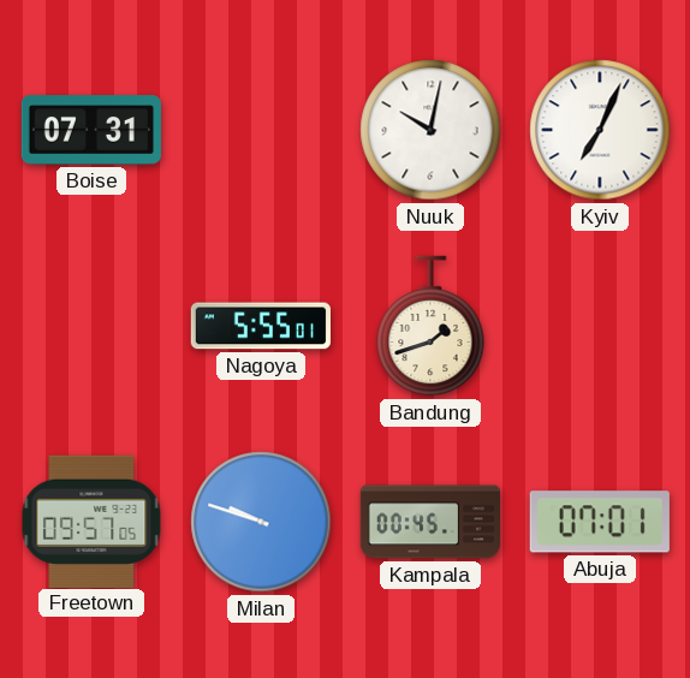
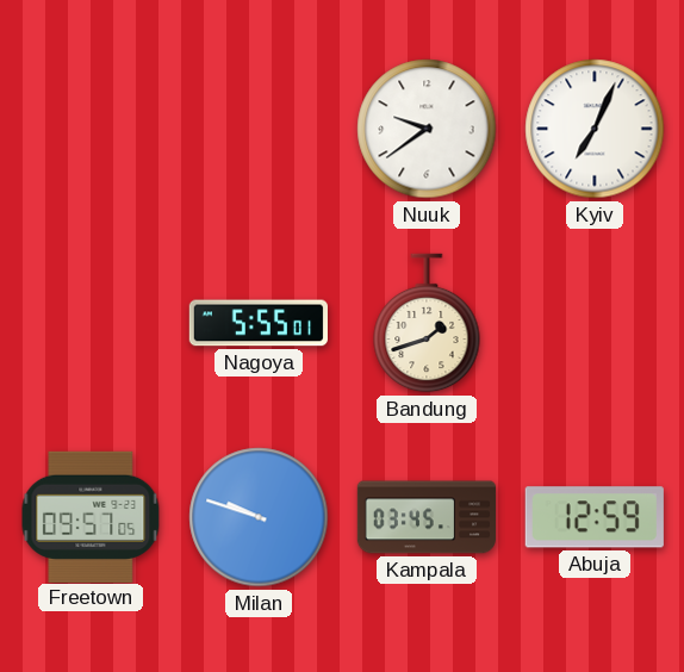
Boise: 07:31 -> none (91, 130)
Nuuk: 10:02 -> 9:39 (427, 129)
Kampala: 00:45 -> 03:45 (425, 517)
Abuja: 07:01 -> 12:59 (595, 517)
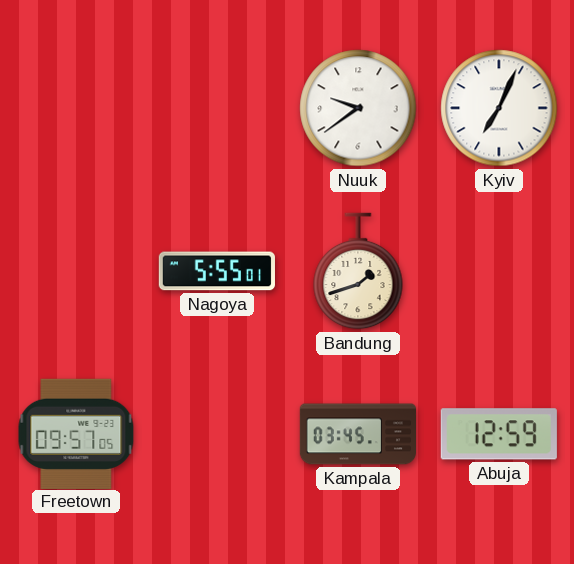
Milan: 9:48 -> none (259, 517)
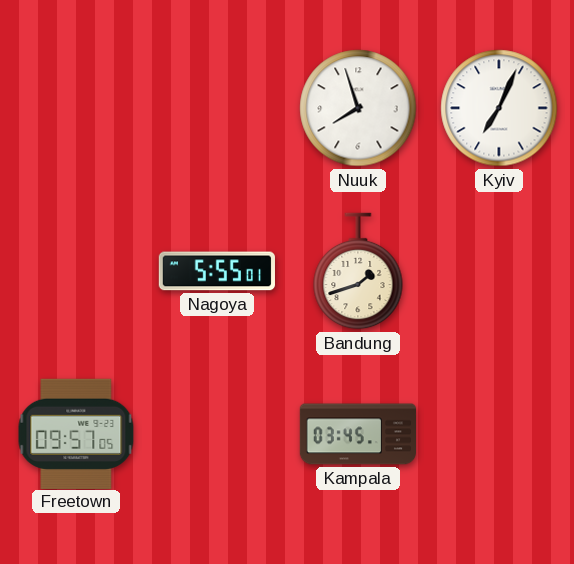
Nuuk: 9:39 -> 7:57 (358, 108)
Abuja: 12:59 -> none (499, 434)
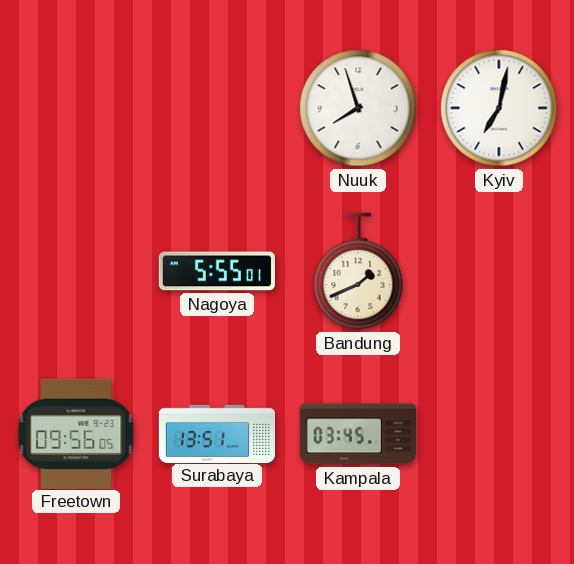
Kyiv: 7:04 -> 7:02 (499, 108)
Bandung: 1:42 -> 1:41 (358, 271)
Freetown: 09:57 -> 09:56 (76, 433)
Surabaya: none -> 13:51 (216, 433)
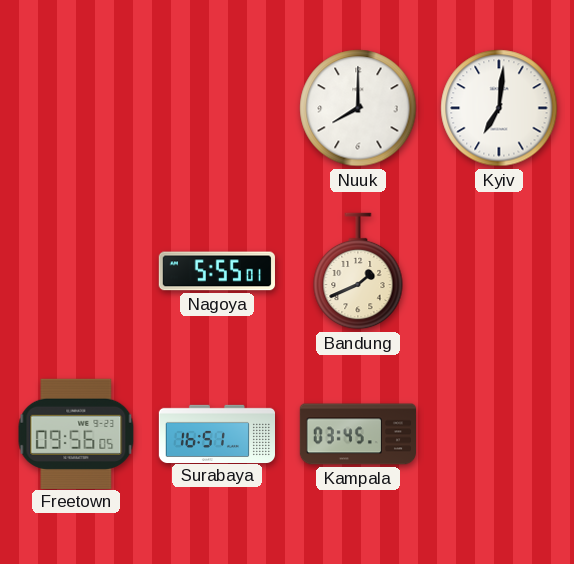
Nuuk: 7:57 -> 8:00 (358, 108)
Kyiv: 7:02 -> 7:01 (499, 108)
Surabaya: 13:51 -> 16:51 (216, 433)
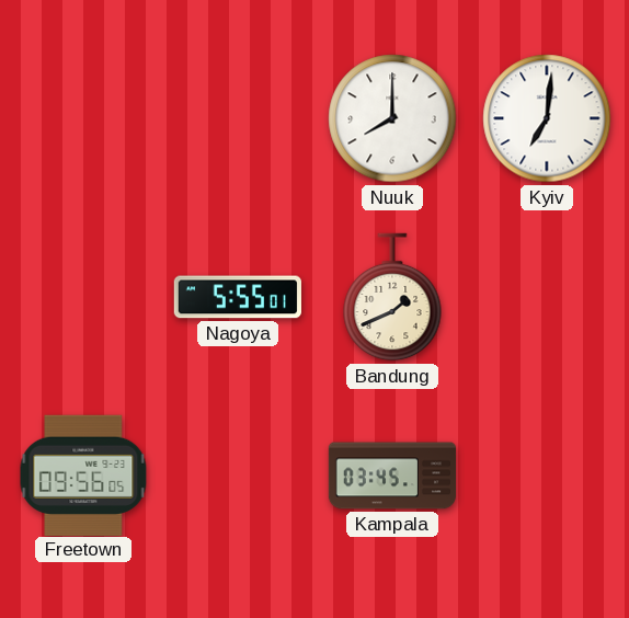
Surabaya: 16:51 -> none (216, 433)
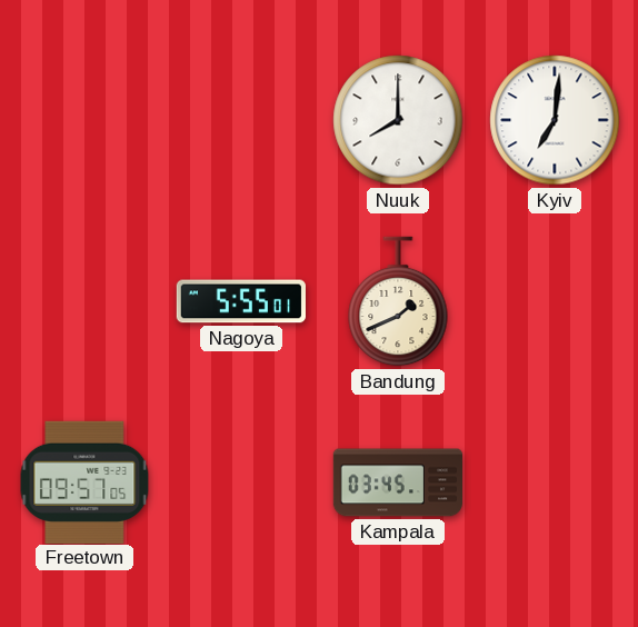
Freetown: 09:56 -> 09:57 (84, 481)
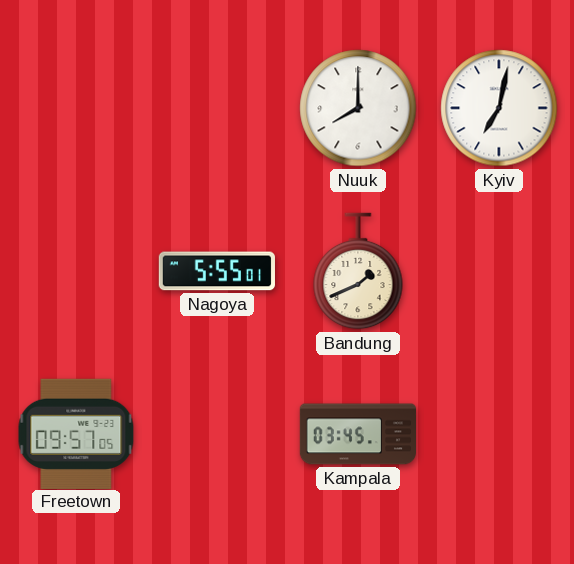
Kyiv: 7:01 -> 7:02 (499, 108)
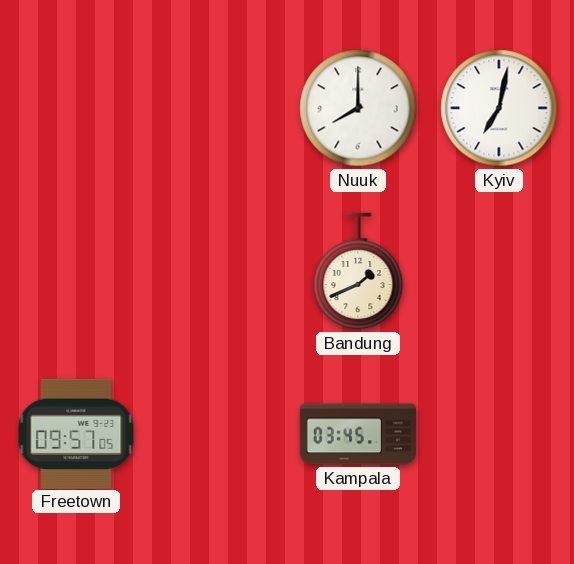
Nagoya: 5:55 -> none (217, 271)
